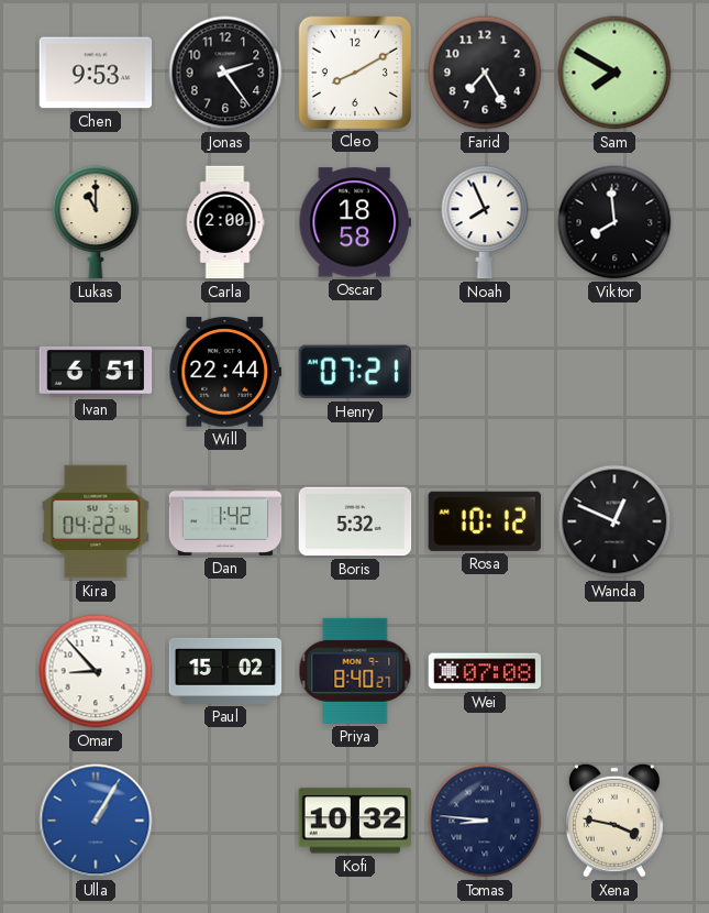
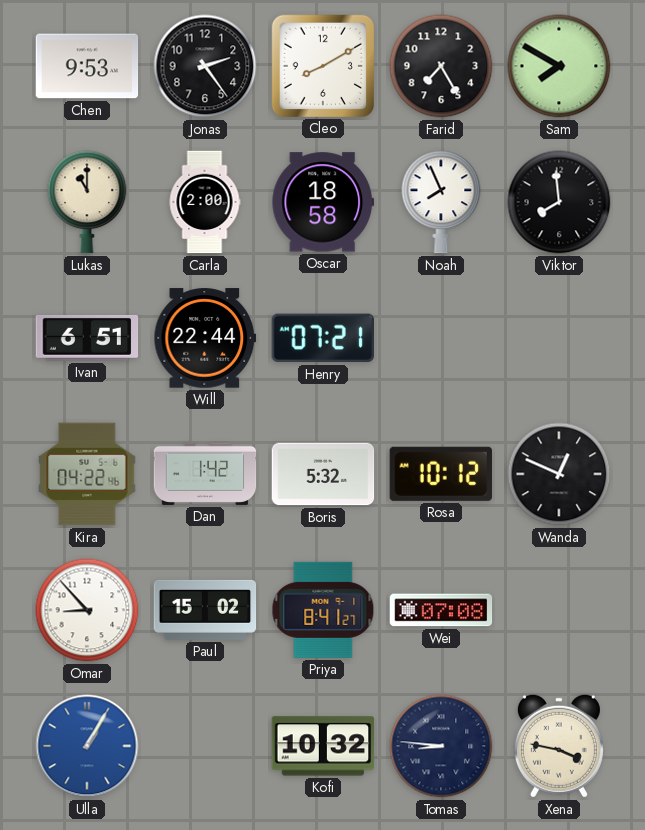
Priya: 8:40 -> 8:41 (323, 610)
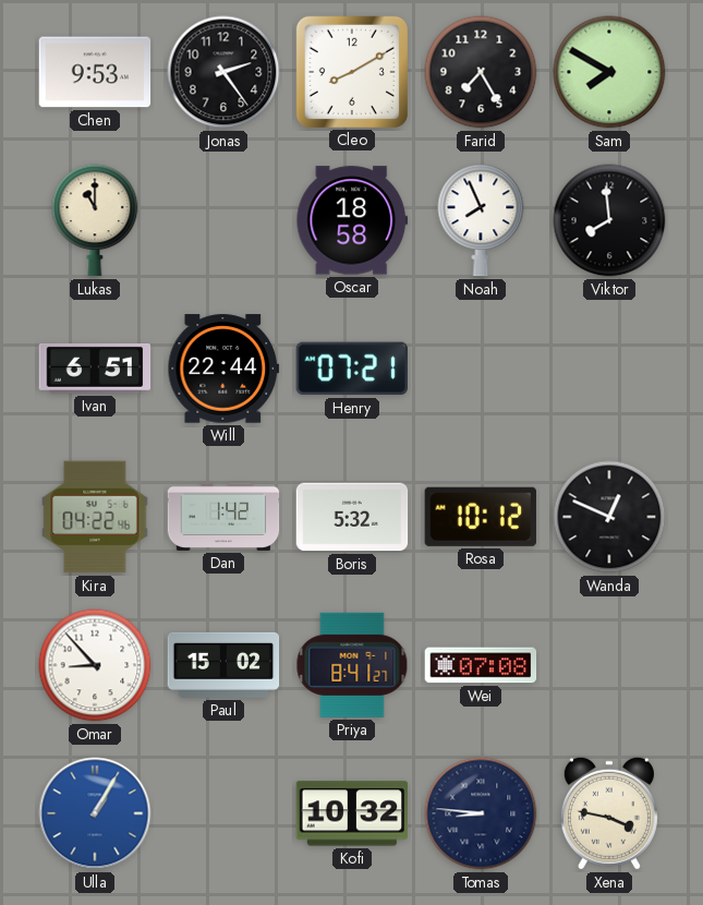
Carla: 2:00 -> none (205, 202)
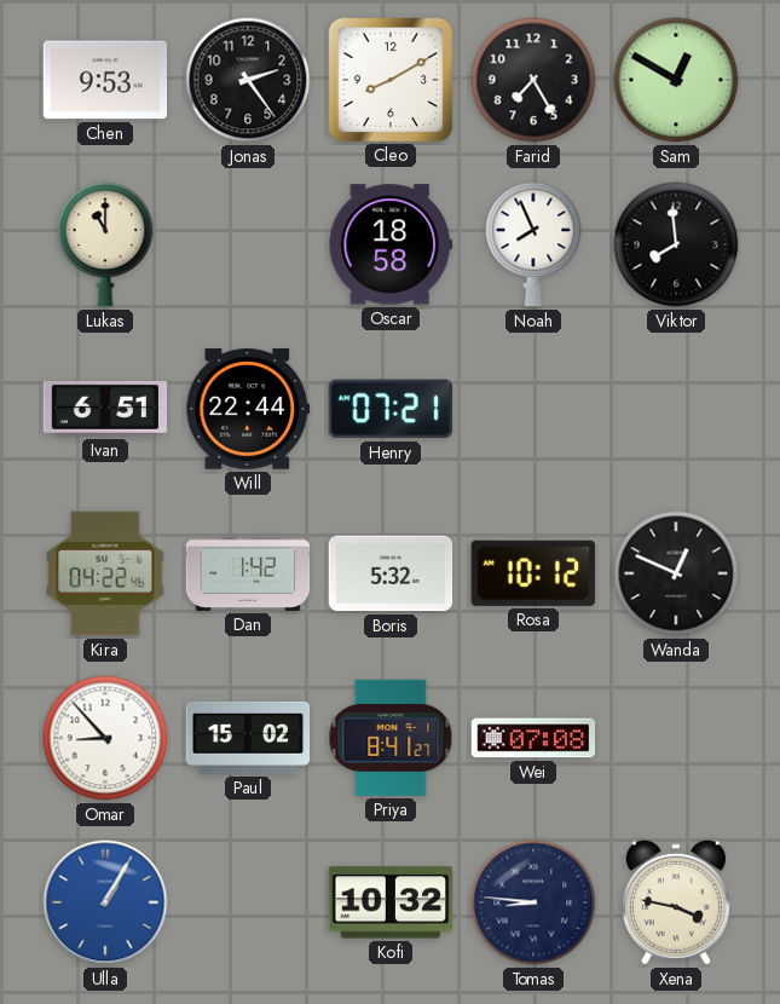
Sam: 7:50 -> 12:50 (676, 80)
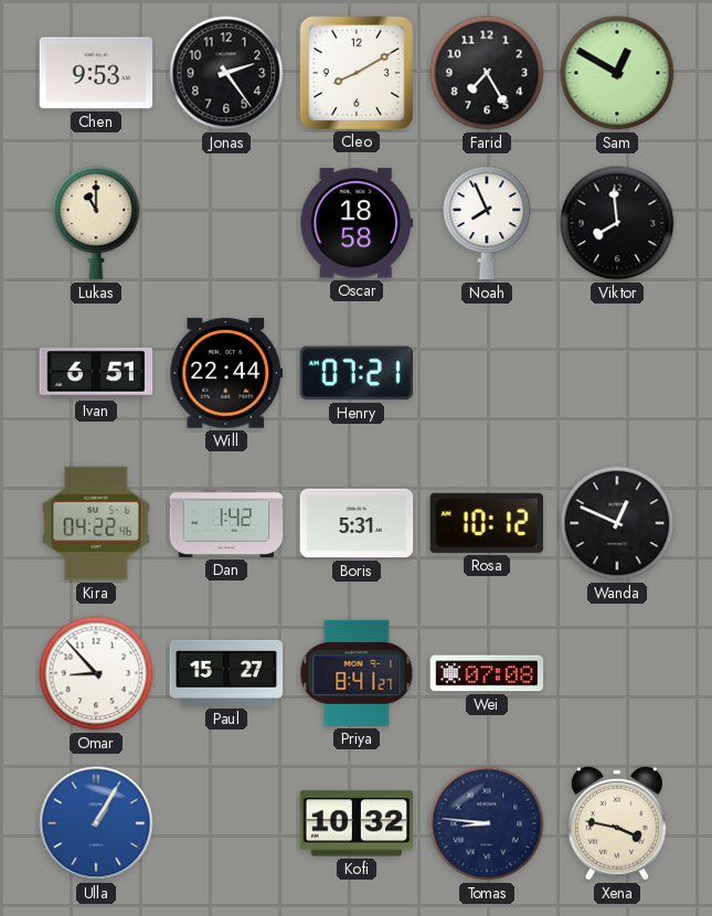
Boris: 5:32 -> 5:31 (357, 523)
Paul: 15:02 -> 15:27 (226, 673)
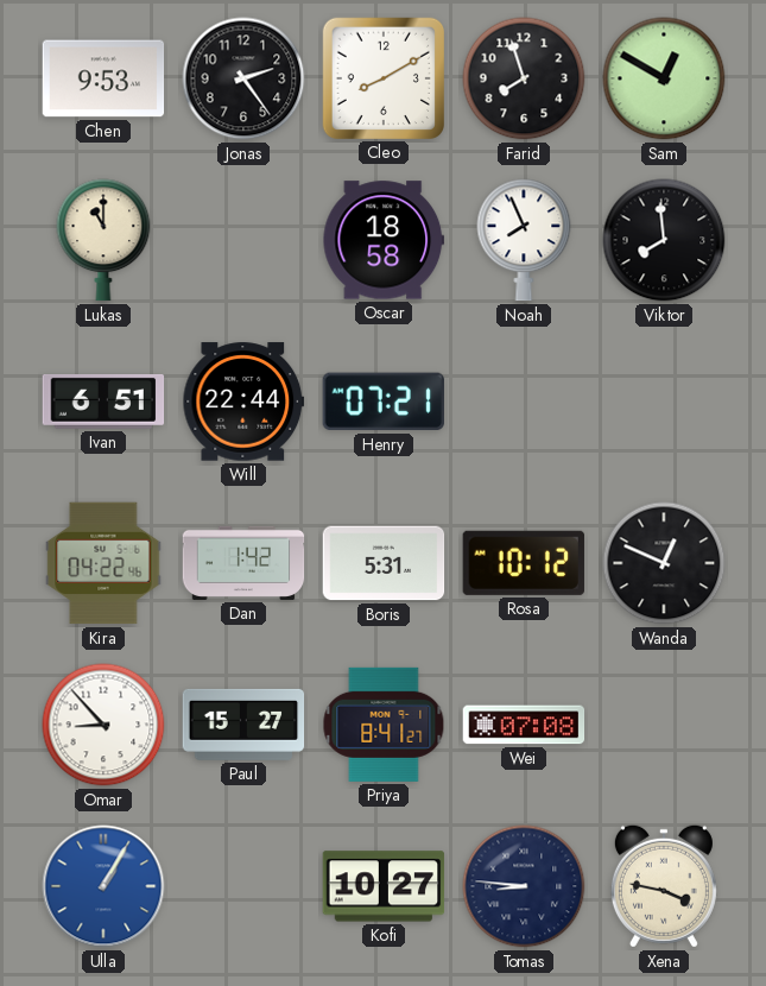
Farid: 7:25 -> 7:57 (524, 78)
Kofi: 10:32 -> 10:27 (384, 886)
